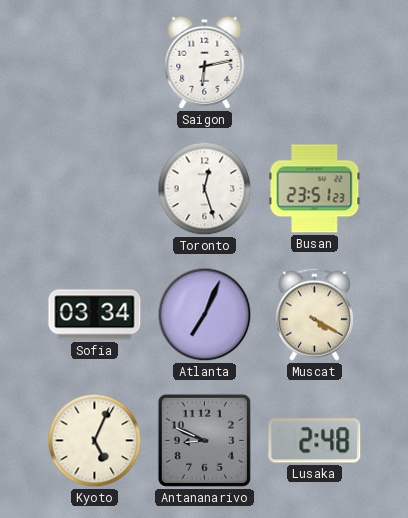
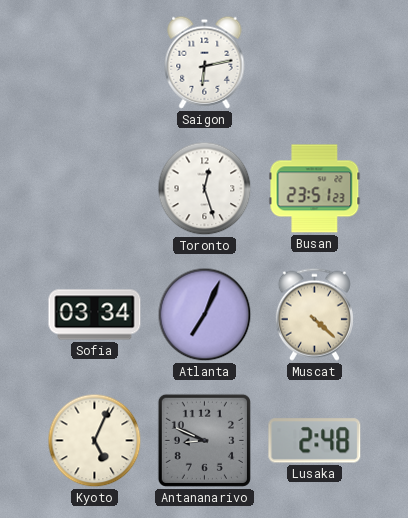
Muscat: 4:20 -> 4:22 (314, 314)
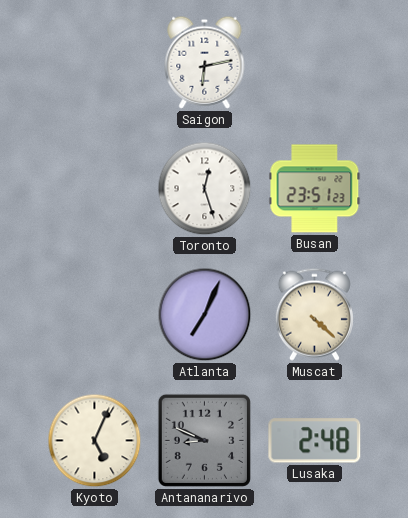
Sofia: 03:34 -> none (95, 315)
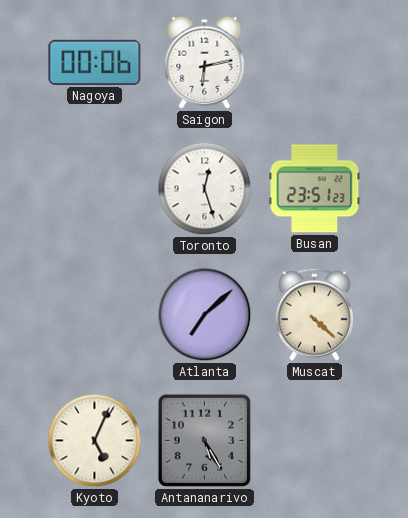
Nagoya: none -> 00:06 (95, 62)
Atlanta: 7:04 -> 7:08 (205, 315)
Antananarivo: 8:49 -> 5:25 (204, 440)
Lusaka: 2:48 -> none (315, 441)
